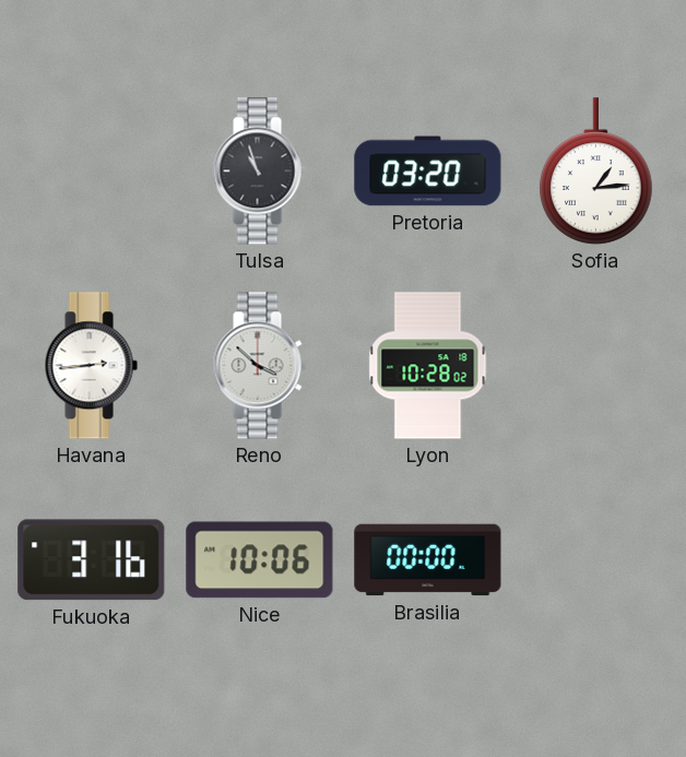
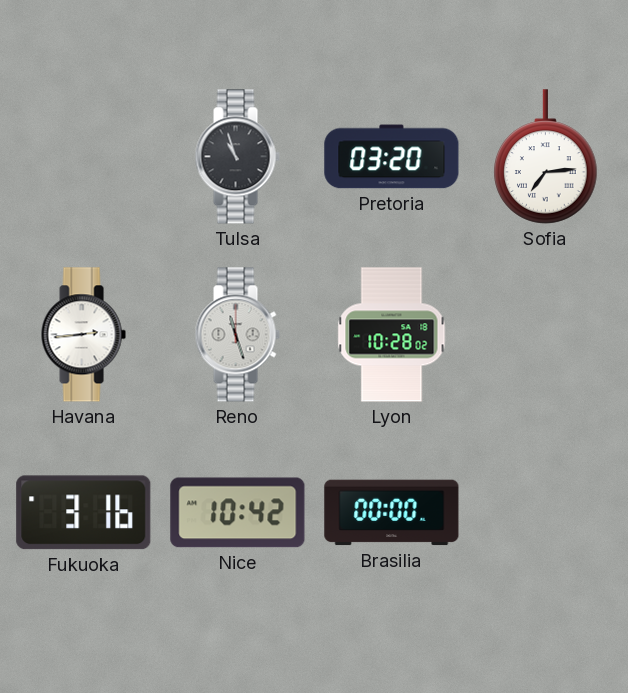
Sofia: 1:14 -> 7:14 (546, 157)
Reno: 3:52 -> 11:27 (237, 335)
Nice: 10:06 -> 10:42 (238, 513)
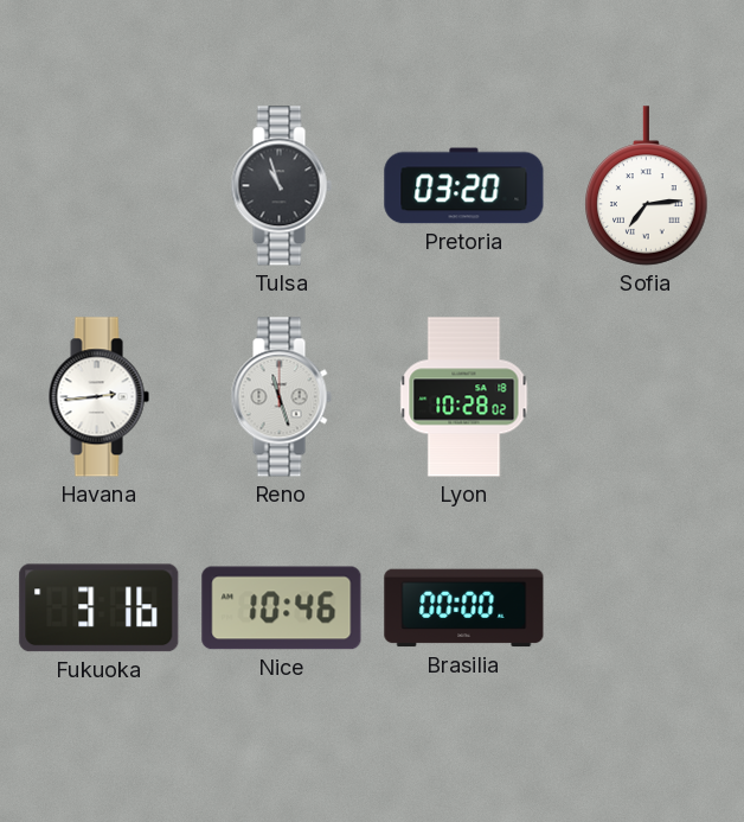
Nice: 10:42 -> 10:46 (282, 608)
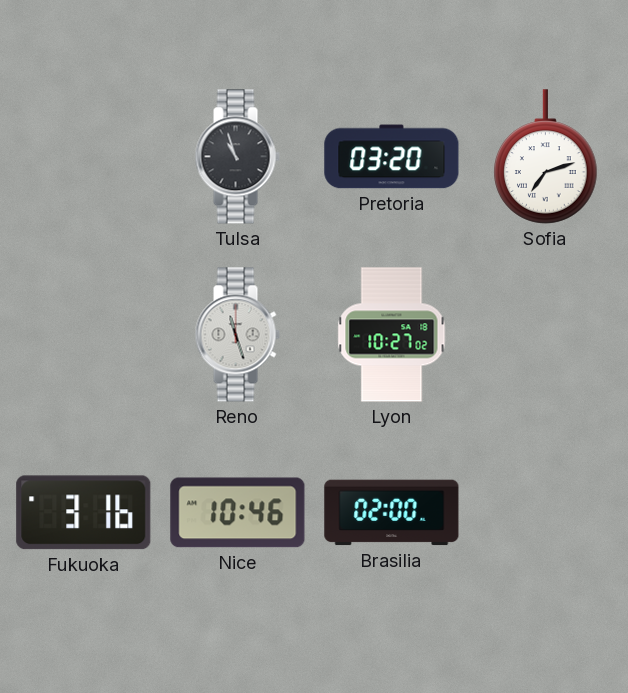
Sofia: 7:14 -> 7:12 (546, 157)
Havana: 2:44 -> none (98, 397)
Lyon: 10:28 -> 10:27 (392, 335)
Brasilia: 00:00 -> 02:00 (392, 513)
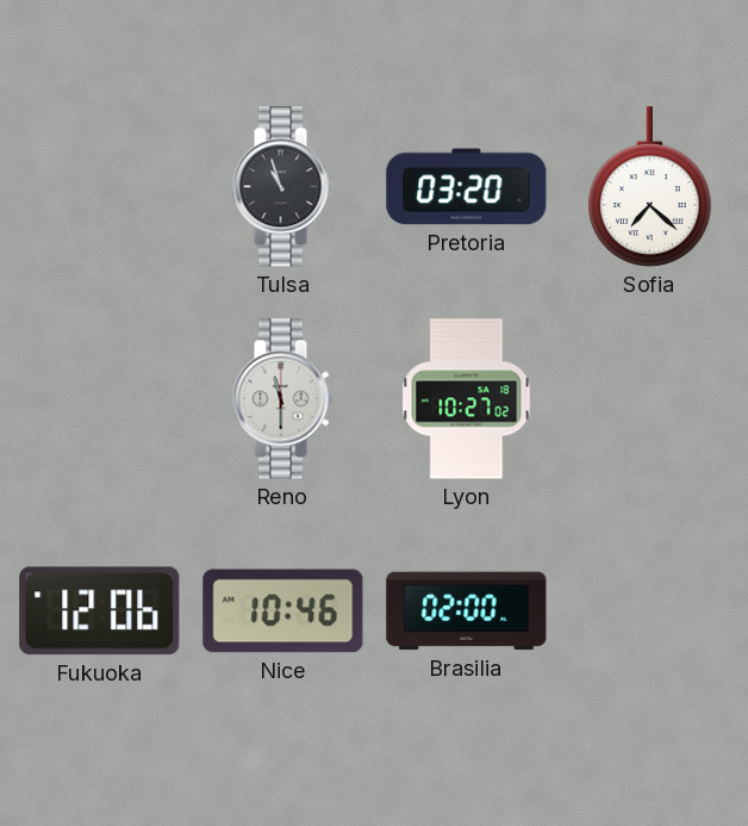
Sofia: 7:12 -> 7:22 (650, 187)
Reno: 11:27 -> 11:30 (282, 399)
Fukuoka: 3:16 -> 12:06 (100, 611)
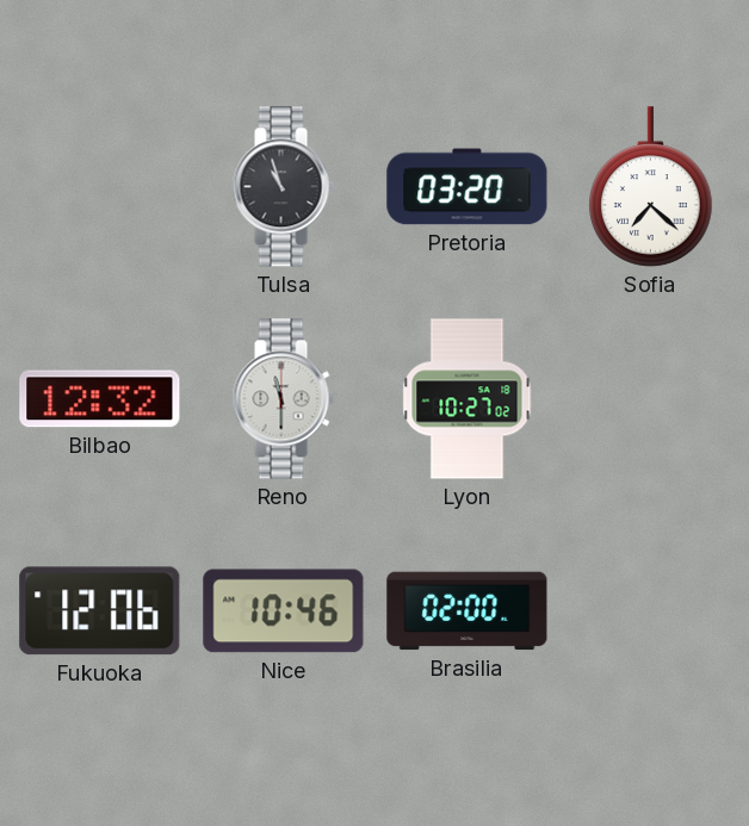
Bilbao: none -> 12:32 (100, 399)
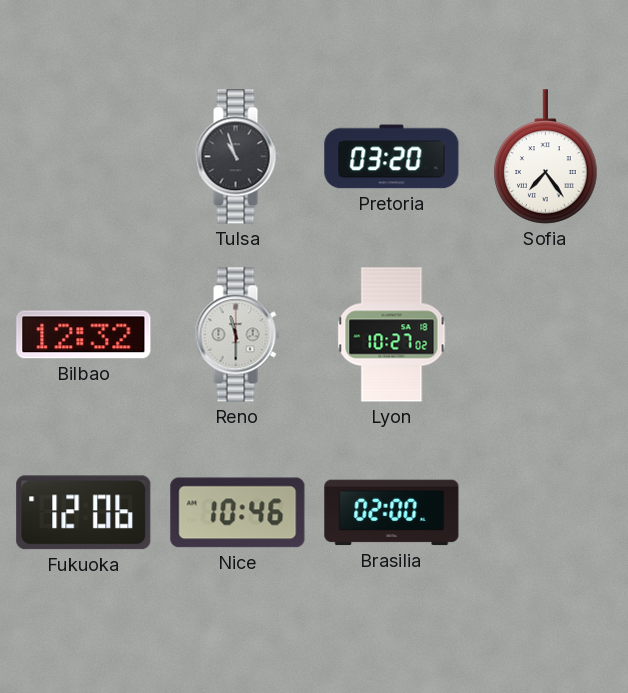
Sofia: 7:22 -> 7:24 (546, 157)
